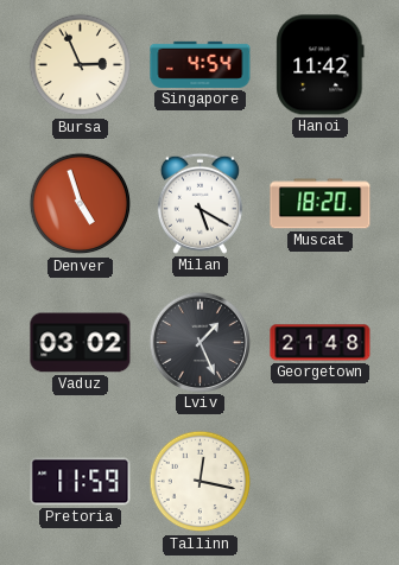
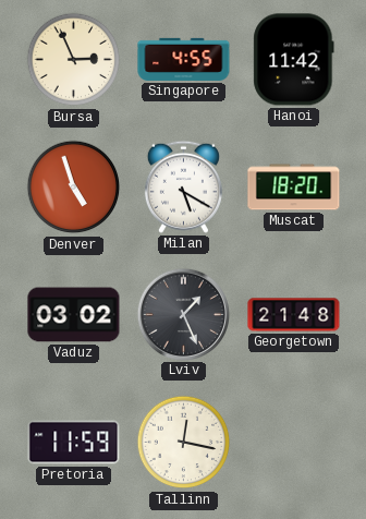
Singapore: 4:54 -> 4:55 (184, 59)
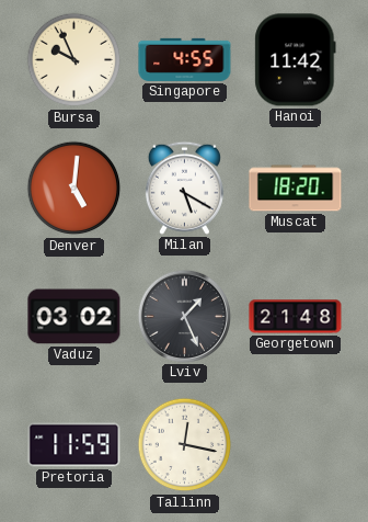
Bursa: 2:56 -> 9:56 (74, 60)
Denver: 4:57 -> 5:01 (74, 189)
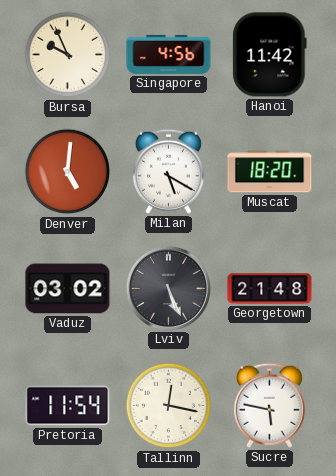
Singapore: 4:55 -> 4:56 (169, 54)
Lviv: 1:26 -> 5:26 (168, 288)
Pretoria: 11:59 -> 11:54 (68, 406)
Sucre: none -> 5:47 (269, 405)
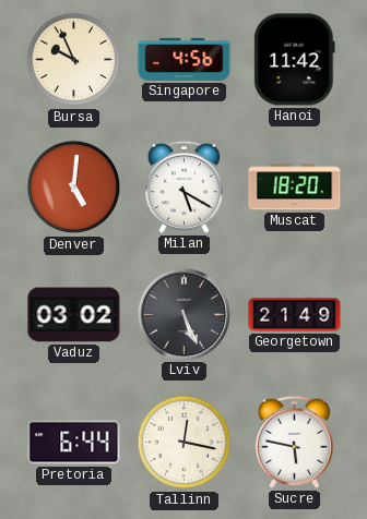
Georgetown: 21:48 -> 21:49 (295, 315)
Pretoria: 11:54 -> 6:44 (74, 443)
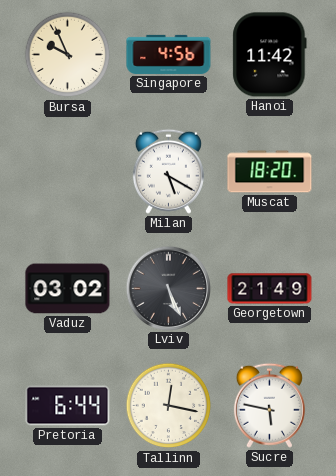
Denver: 5:01 -> none (74, 188)
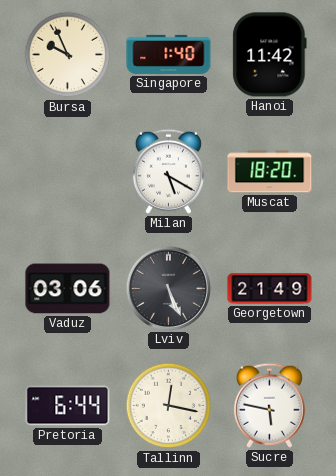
Singapore: 4:56 -> 1:40 (169, 54)
Vaduz: 03:02 -> 03:06 (68, 289)
